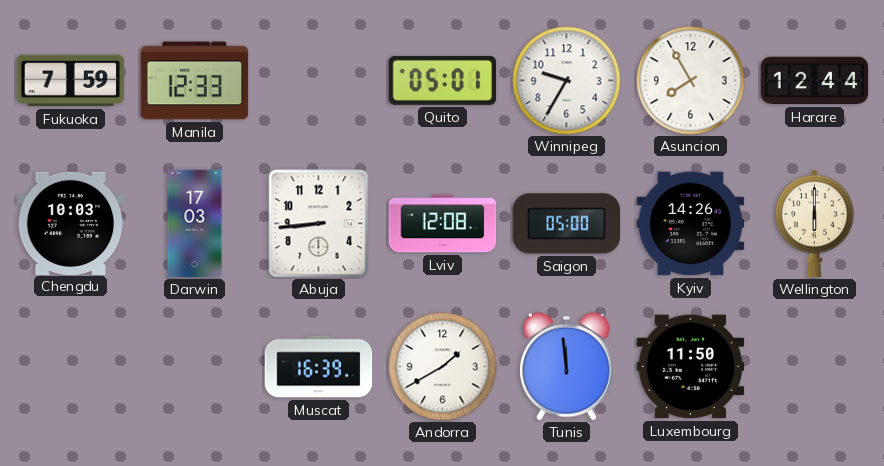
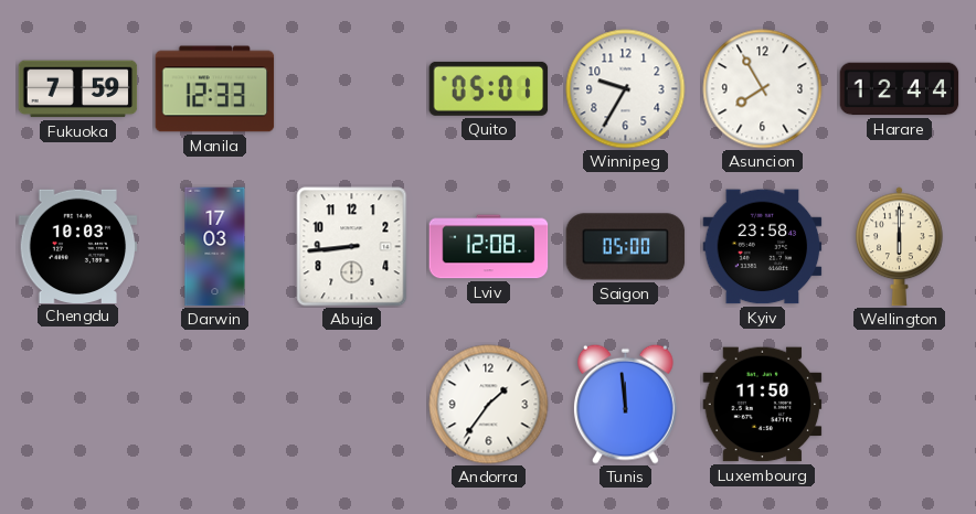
Kyiv: 14:26 -> 23:58 (763, 247)
Muscat: 16:39 -> none (319, 367)
Andorra: 1:40 -> 1:36 (489, 405)
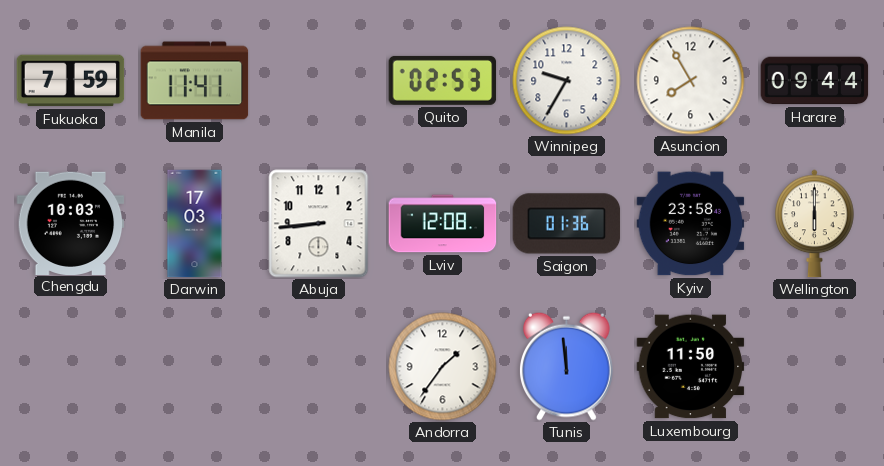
Manila: 12:33 -> 11:41 (195, 81)
Quito: 05:01 -> 02:53 (443, 80)
Harare: 12:44 -> 09:44 (815, 81)
Saigon: 05:00 -> 01:36 (567, 224)
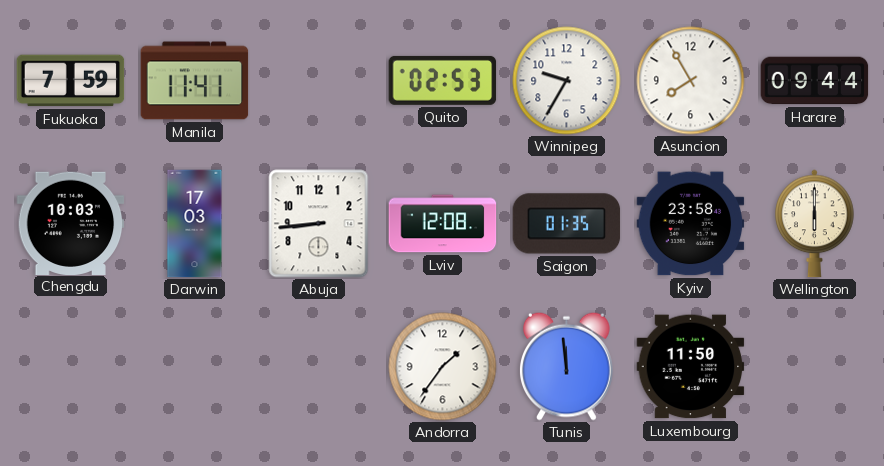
Saigon: 01:36 -> 01:35 (567, 224)
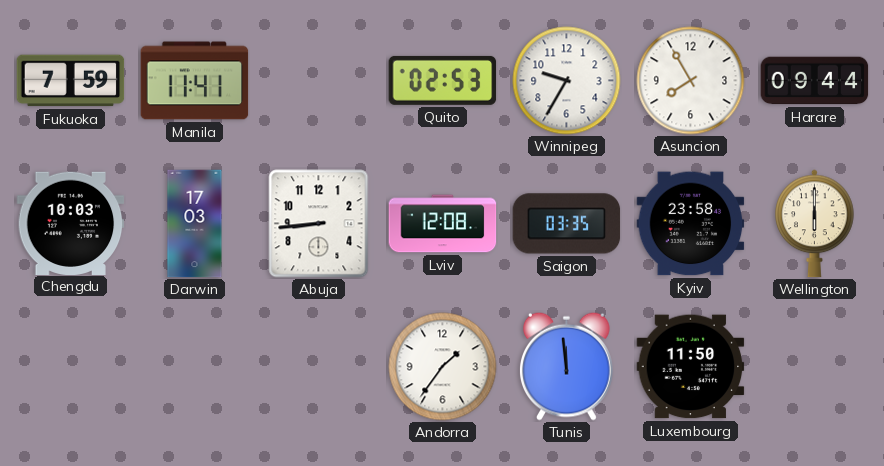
Saigon: 01:35 -> 03:35 (567, 224)
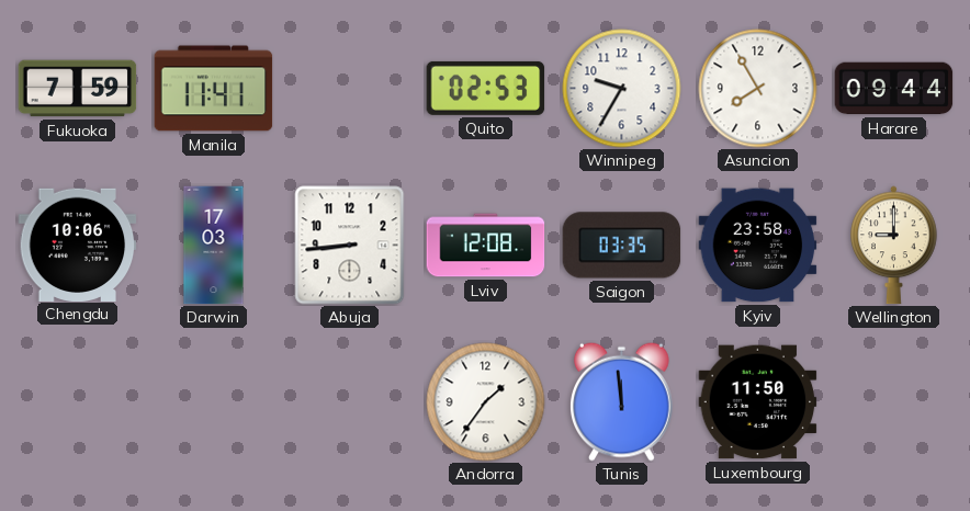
Chengdu: 10:03 -> 10:06 (78, 245)
Wellington: 6:00 -> 9:00 (894, 246)
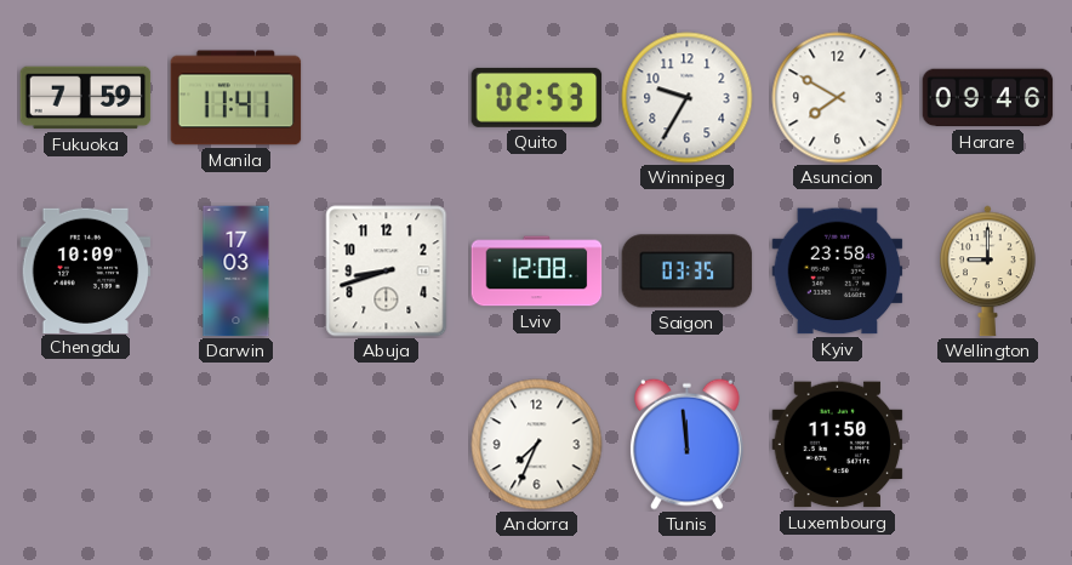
Asuncion: 7:55 -> 7:50 (838, 98)
Harare: 09:44 -> 09:46 (988, 98)
Chengdu: 10:06 -> 10:09 (86, 270)
Abuja: 8:44 -> 8:42 (387, 272)
Andorra: 1:36 -> 7:34 (537, 445)
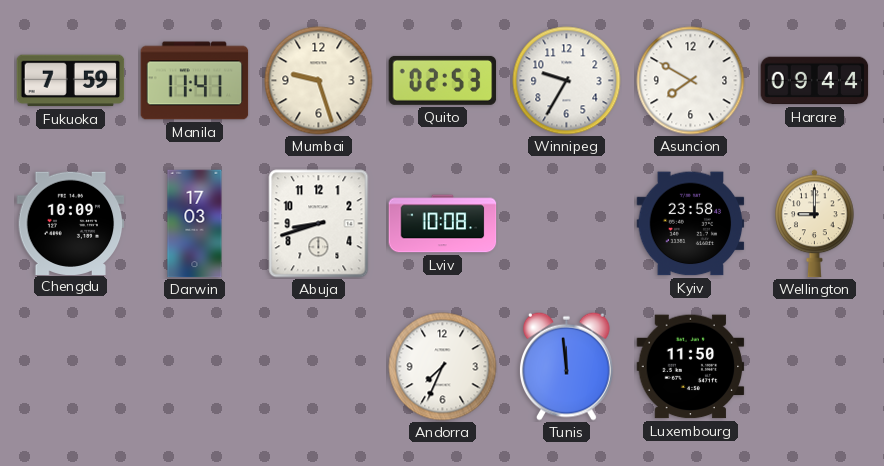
Mumbai: none -> 9:27 (319, 81)
Harare: 09:46 -> 09:44 (815, 81)
Lviv: 12:08 -> 10:08 (443, 224)
Saigon: 03:35 -> none (688, 272)
